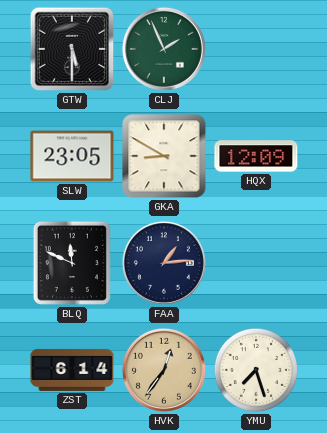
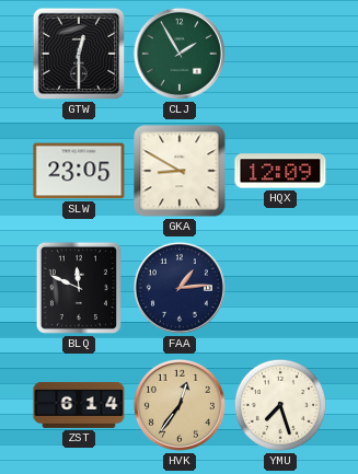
GTW: 5:30 -> 12:30 (79, 54)
CLJ: 1:56 -> 1:55 (180, 54)
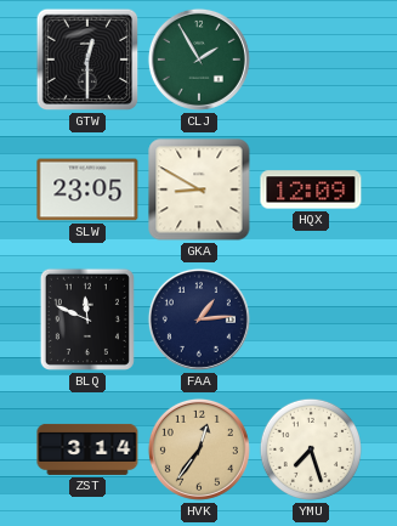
ZST: 6:14 -> 3:14 (87, 449)
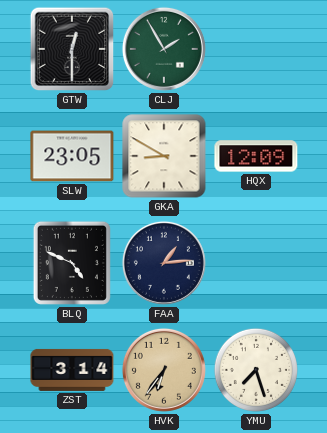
BLQ: 11:49 -> 4:49 (72, 263)
HVK: 12:36 -> 6:36 (164, 370)
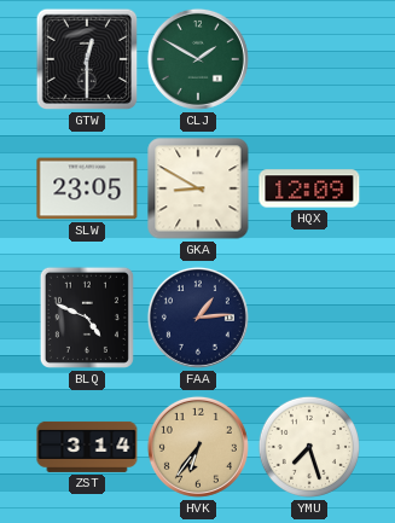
CLJ: 1:55 -> 1:50 (198, 59)
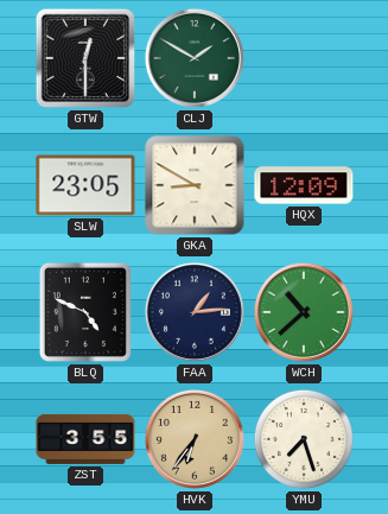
WCH: none -> 10:38 (304, 312)
ZST: 3:14 -> 3:55 (85, 439)
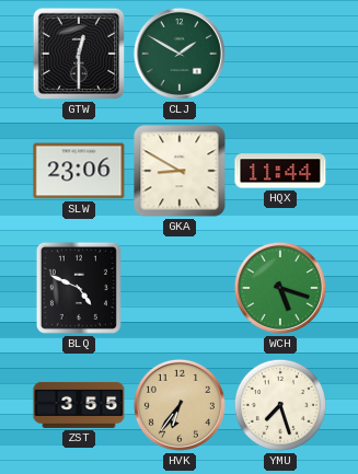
SLW: 23:05 -> 23:06 (79, 171)
HQX: 12:09 -> 11:44 (280, 171)
FAA: 1:14 -> none (195, 312)
WCH: 10:38 -> 5:18 (280, 288)
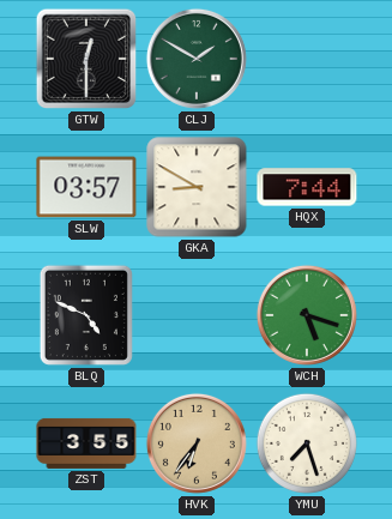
SLW: 23:06 -> 03:57 (86, 187)
HQX: 11:44 -> 7:44 (307, 187)
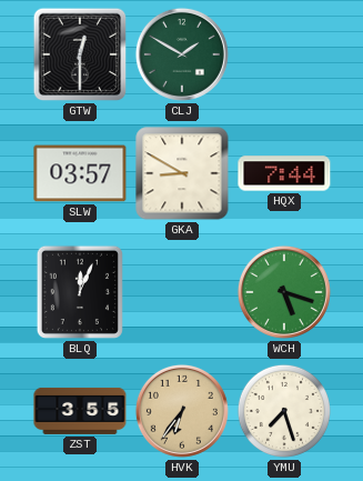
BLQ: 4:49 -> 12:04 (80, 292)
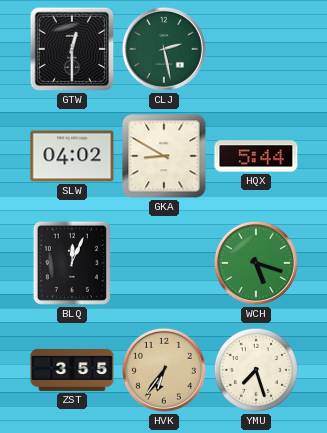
CLJ: 1:50 -> 2:28 (164, 49)
SLW: 03:57 -> 04:02 (72, 156)
HQX: 7:44 -> 5:44 (256, 156)
